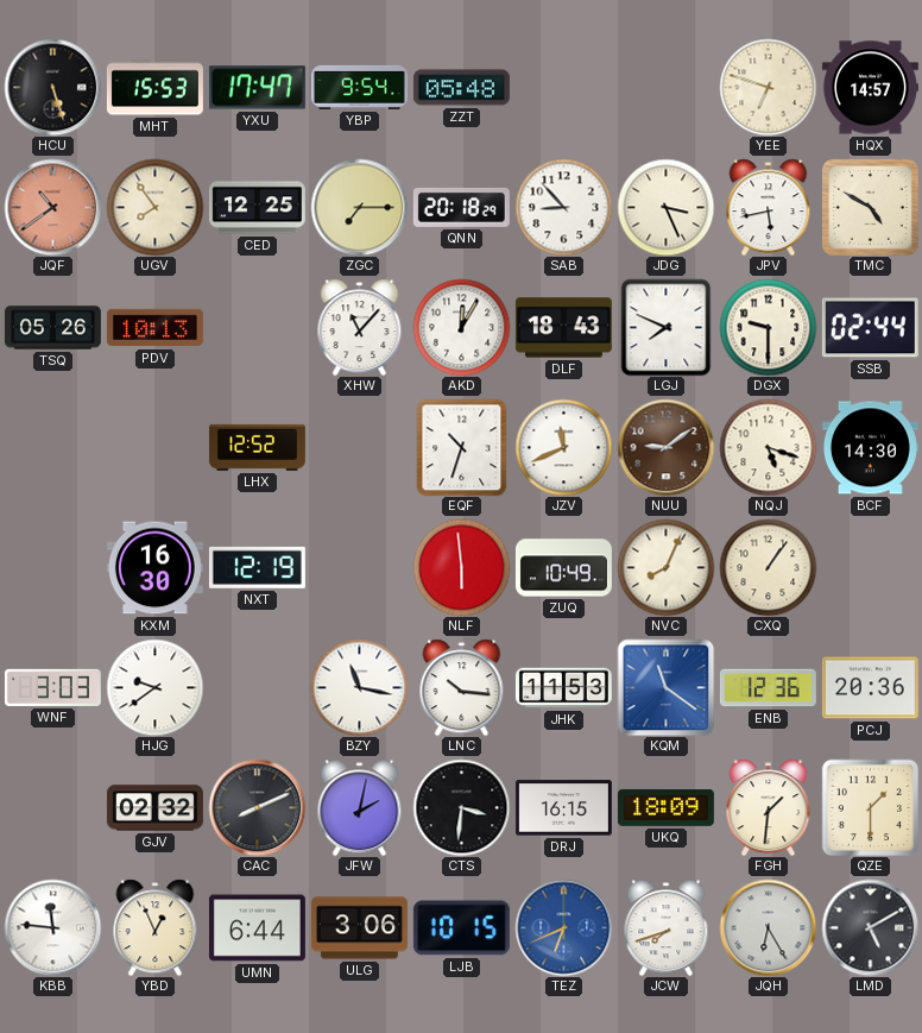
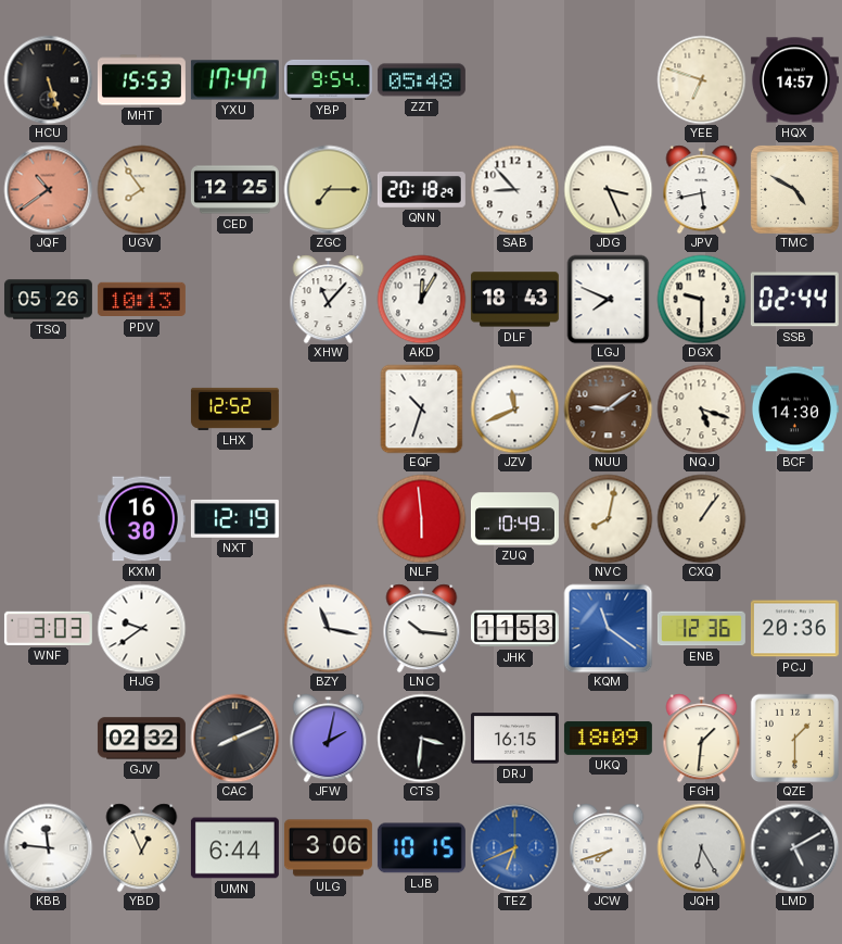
NVC: 8:04 -> 8:02 (608, 518)
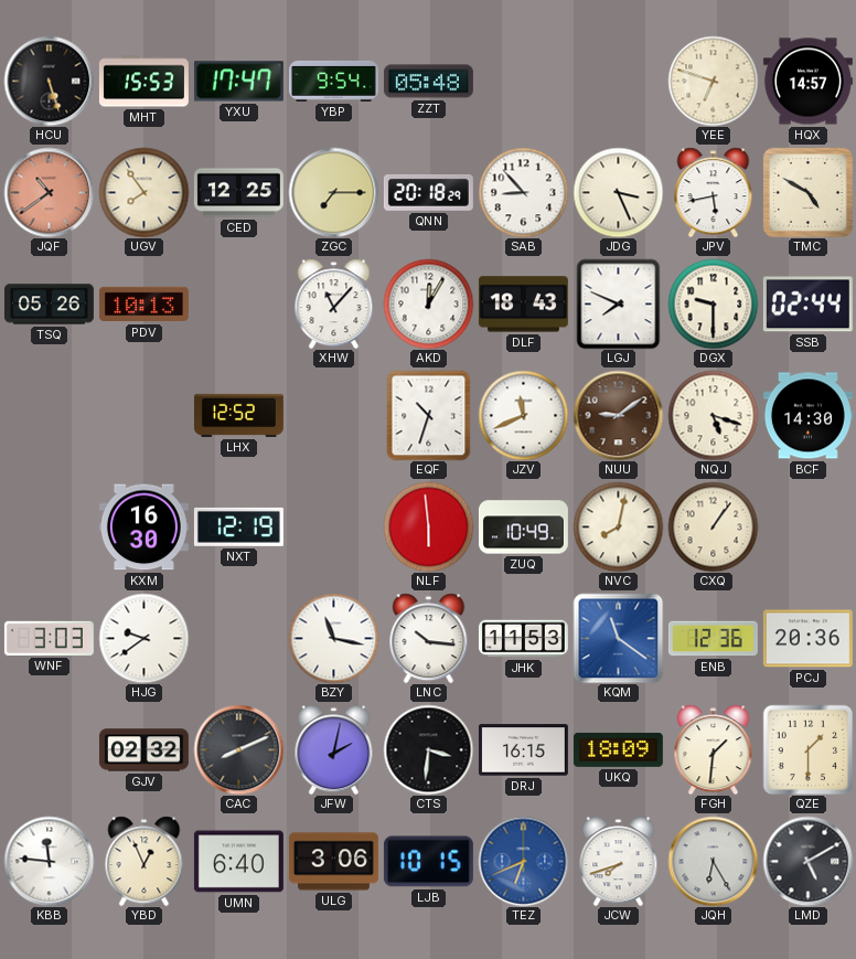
UMN: 6:44 -> 6:40 (238, 862)
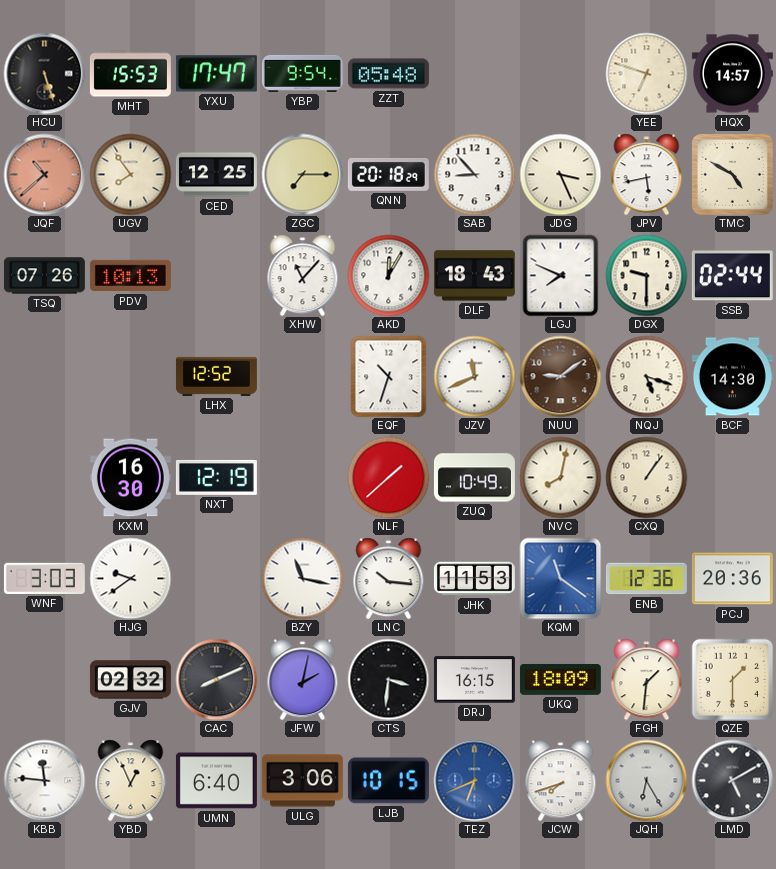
JQF: 10:39 -> 10:38 (44, 174)
TSQ: 05:26 -> 07:26 (44, 276)
NLF: 5:59 -> 1:38 (388, 477)
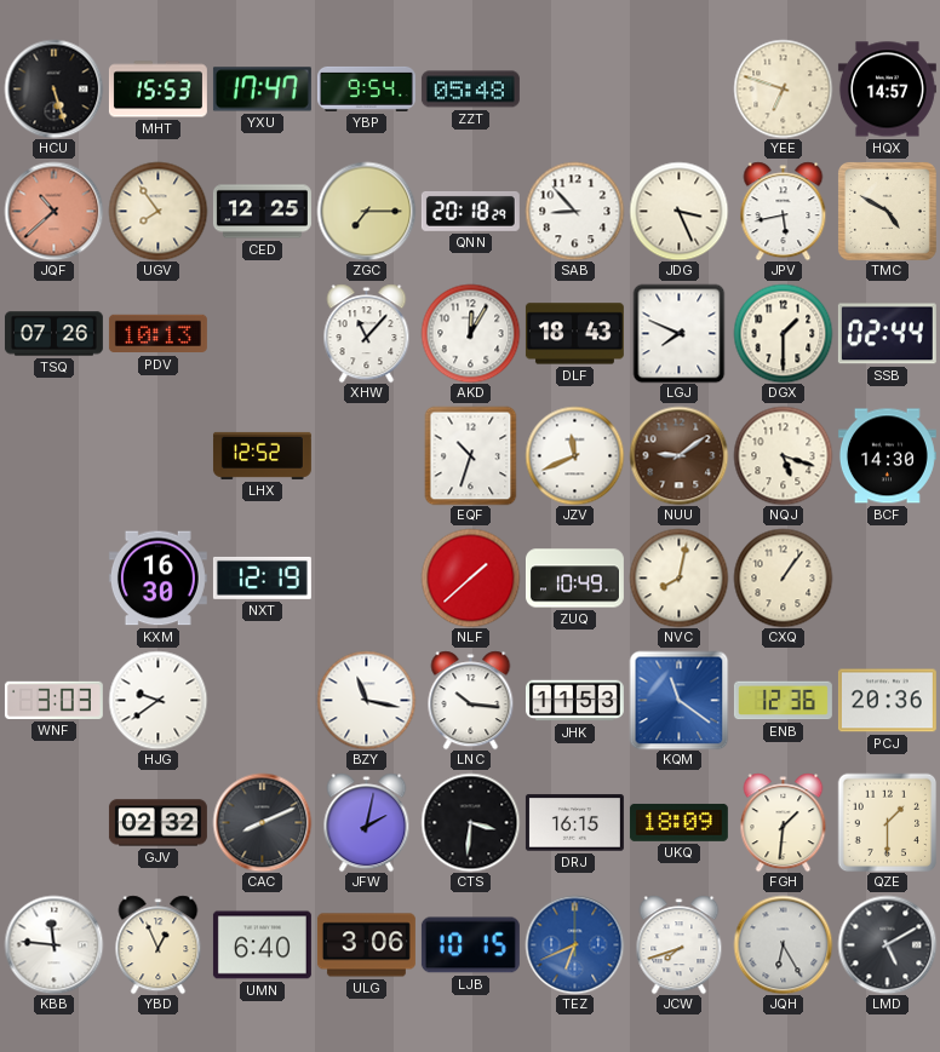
DGX: 9:30 -> 1:30 (783, 333)
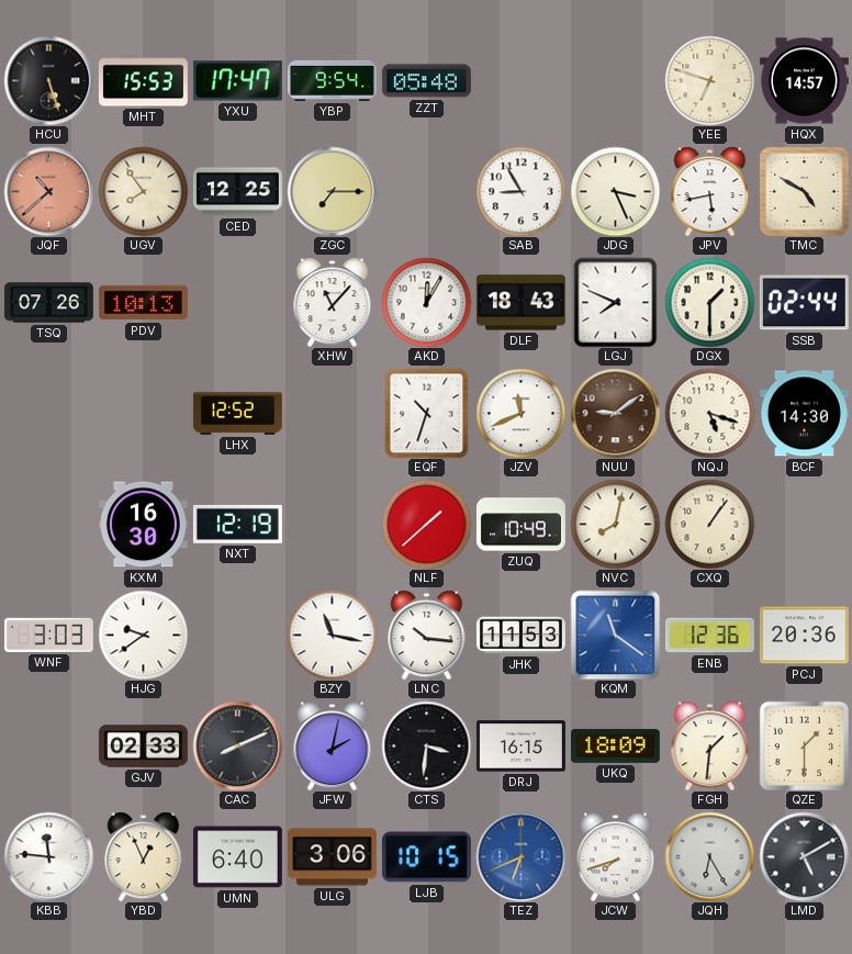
QNN: 20:18 -> none (470, 211)
SAB: 8:53 -> 8:55 (520, 191)
GJV: 02:32 -> 02:33 (143, 747)
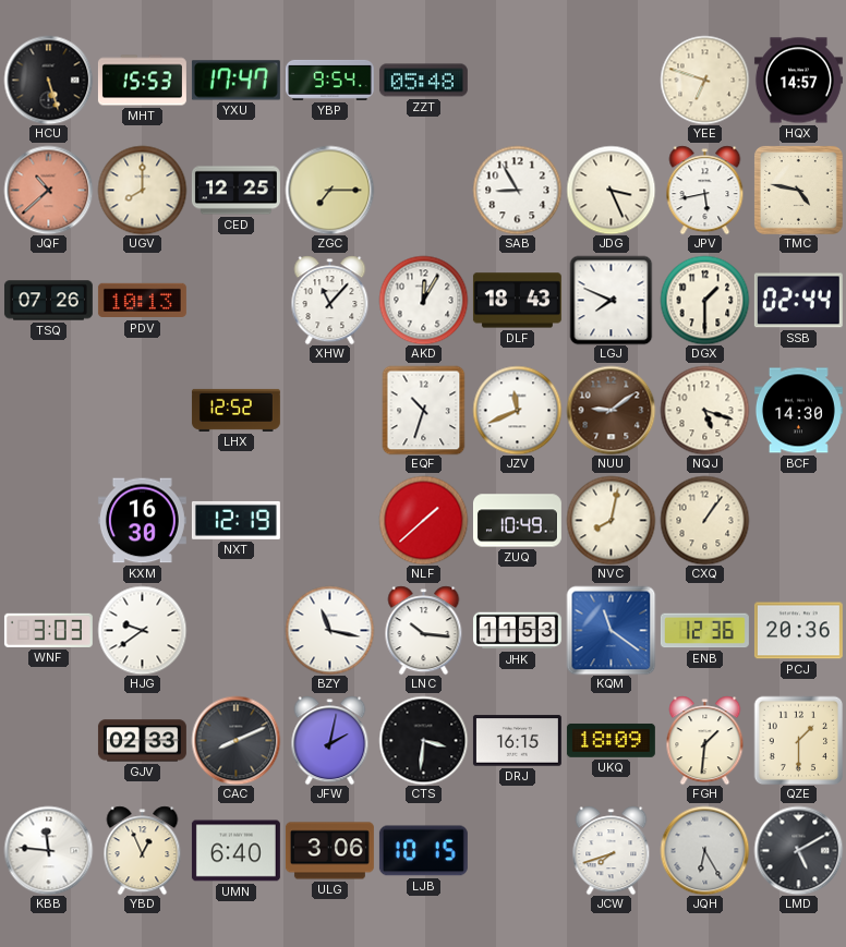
UGV: 7:54 -> 8:00 (142, 190)
TMC: 4:50 -> 4:47 (798, 190)
TEZ: 6:41 -> none (520, 856)
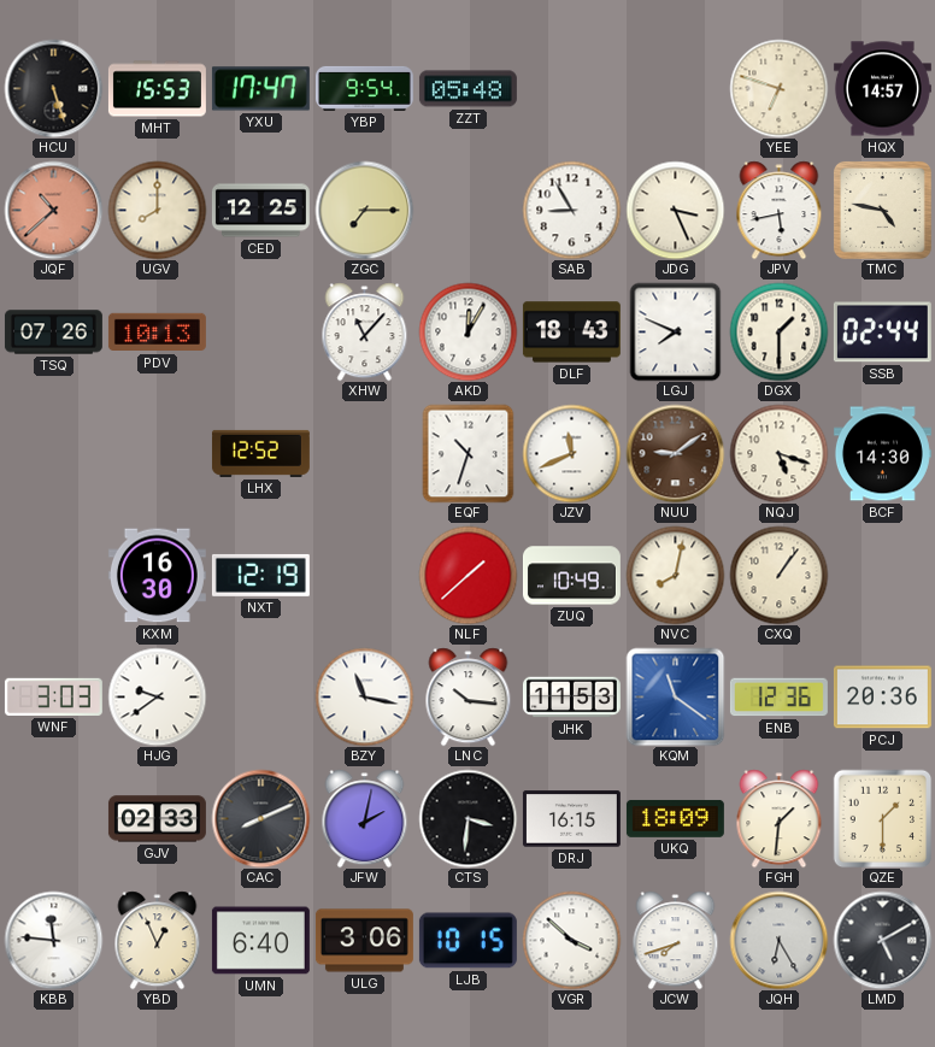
VGR: none -> 3:52 (571, 940)
